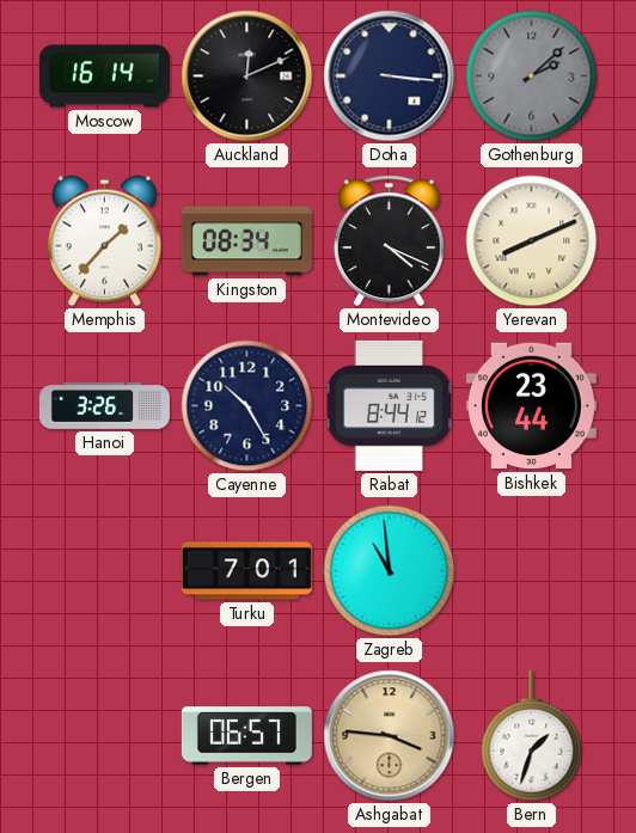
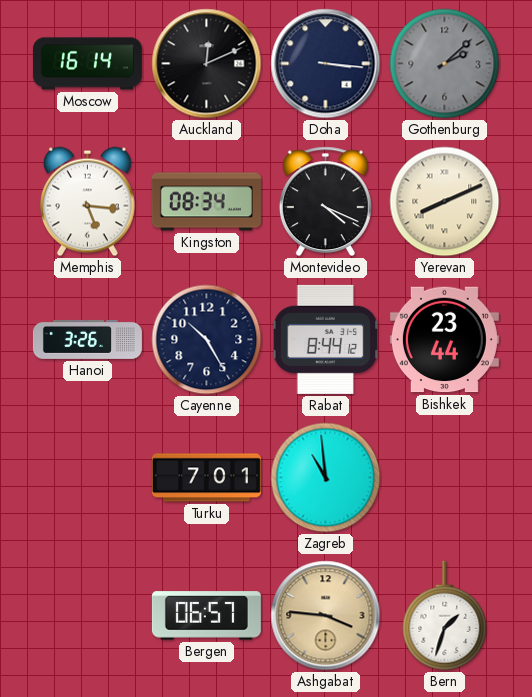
Memphis: 1:37 -> 5:16 (87, 202)
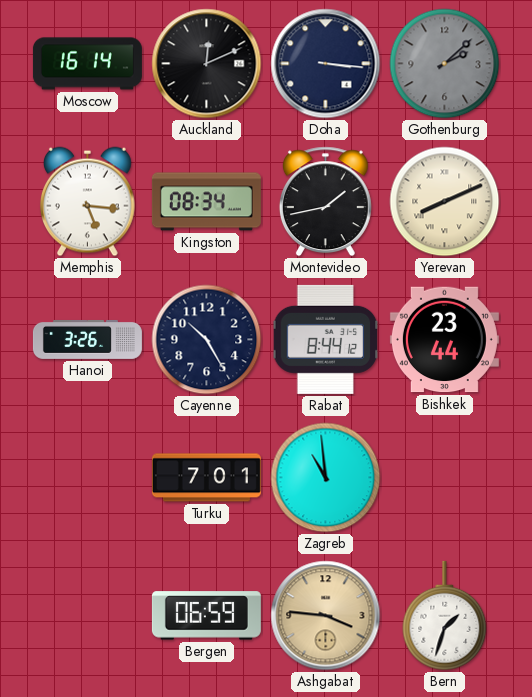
Montevideo: 4:19 -> 1:43 (325, 202)
Bergen: 06:57 -> 06:59 (206, 616)
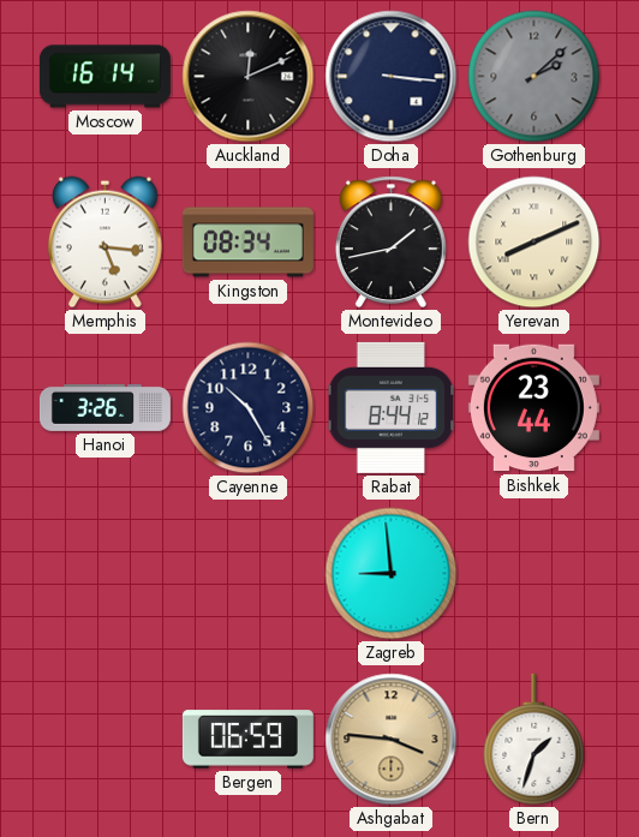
Turku: 7:01 -> none (206, 478)
Zagreb: 10:59 -> 8:59 (392, 574)
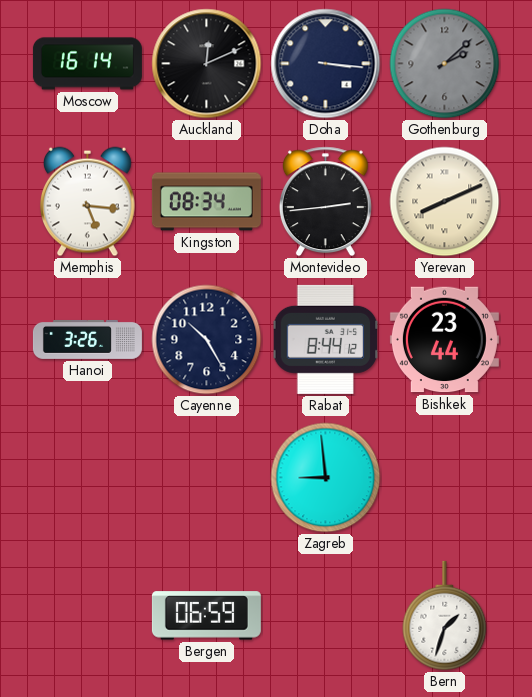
Montevideo: 1:43 -> 2:44 (325, 202)
Ashgabat: 3:46 -> none (392, 740)
